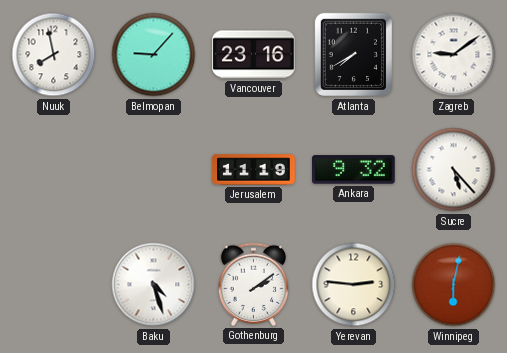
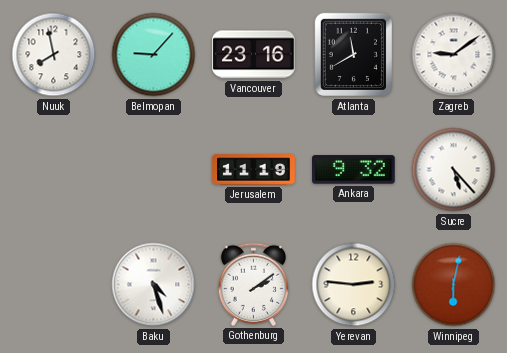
Atlanta: 7:40 -> 11:40 (353, 55)
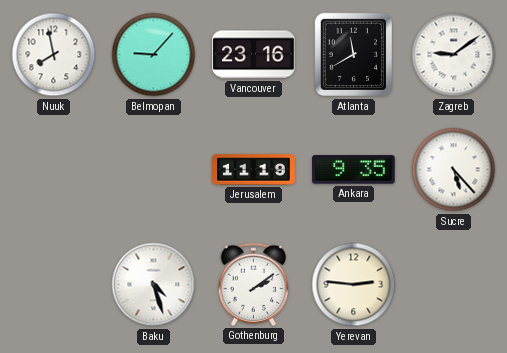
Ankara: 9:32 -> 9:35 (354, 170)
Winnipeg: 6:02 -> none (454, 285)
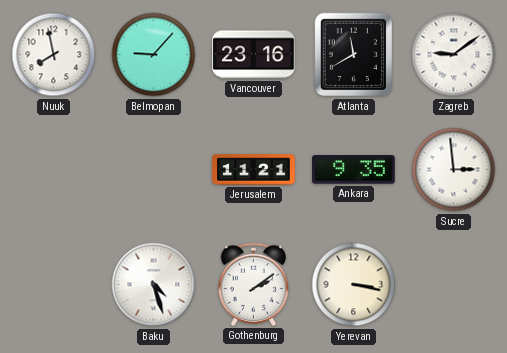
Jerusalem: 11:19 -> 11:21 (254, 170)
Sucre: 5:23 -> 2:59 (454, 170)
Yerevan: 2:46 -> 3:17 (354, 285)
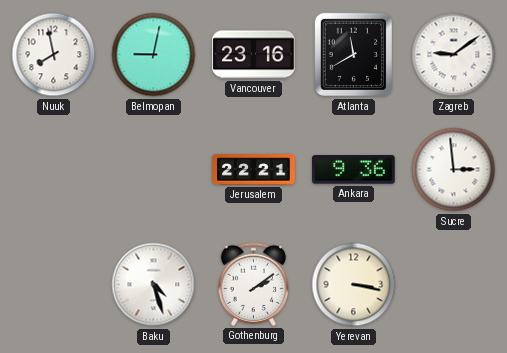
Belmopan: 9:07 -> 9:02 (154, 55)
Jerusalem: 11:21 -> 22:21 (254, 170)
Ankara: 9:35 -> 9:36 (354, 170)
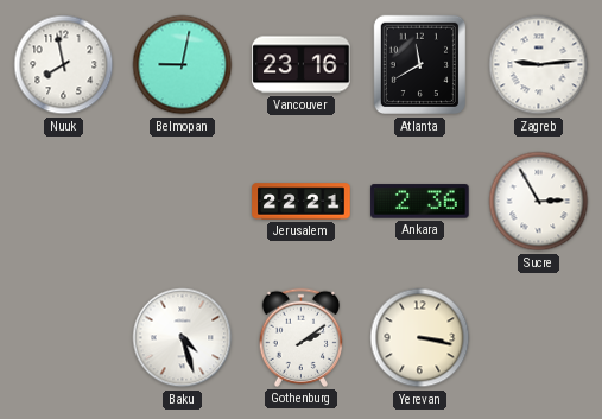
Zagreb: 9:09 -> 9:14 (539, 65)
Ankara: 9:36 -> 2:36 (420, 202)
Sucre: 2:59 -> 2:55 (539, 202)
